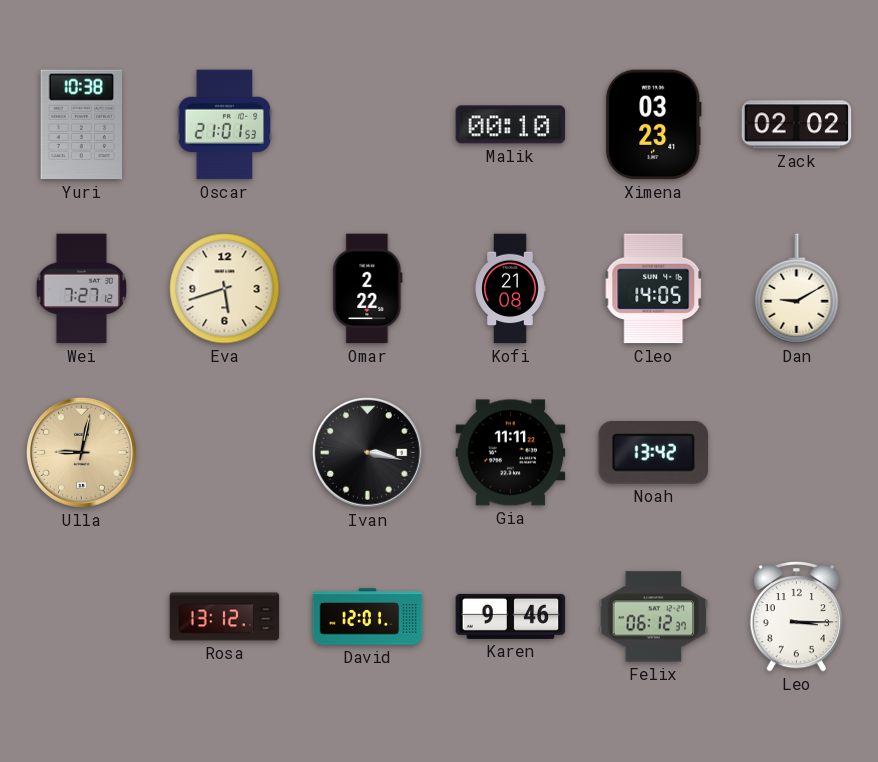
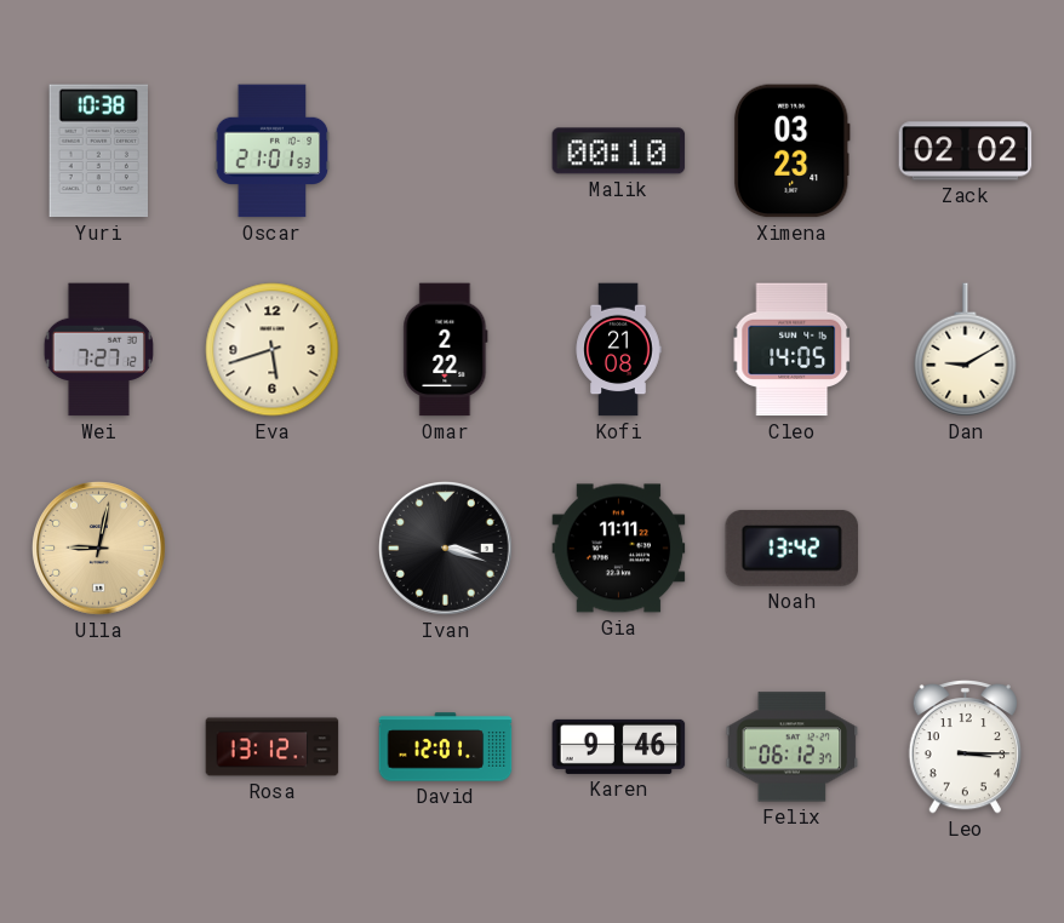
Ivan: 3:17 -> 3:18 (446, 549)
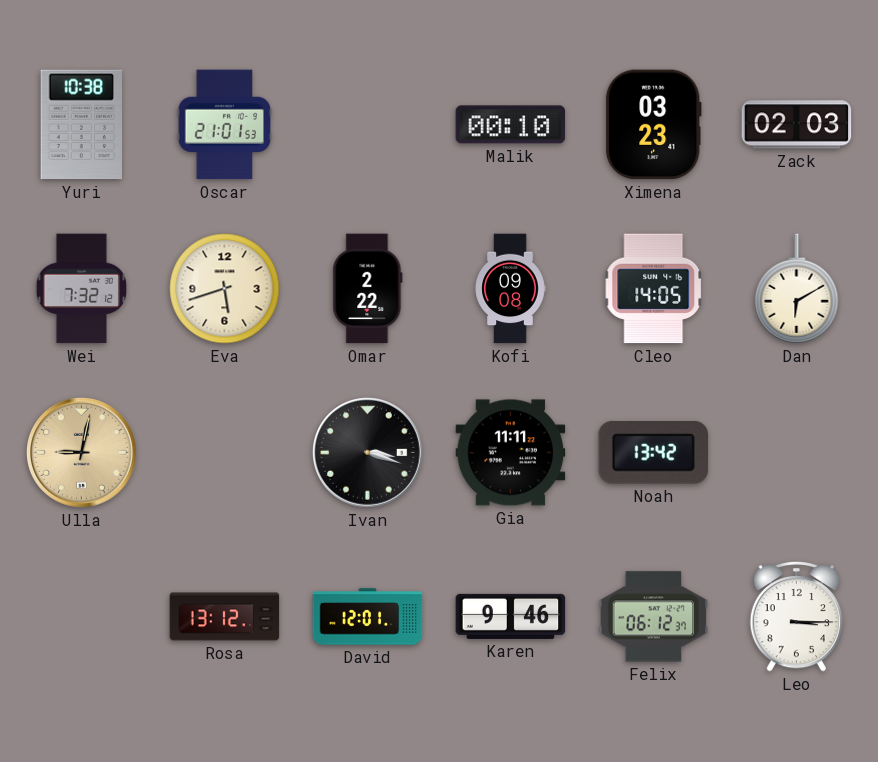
Zack: 02:02 -> 02:03 (797, 125)
Wei: 7:27 -> 7:32 (81, 289)
Kofi: 21:08 -> 09:08 (510, 289)
Dan: 9:10 -> 6:10 (797, 289)
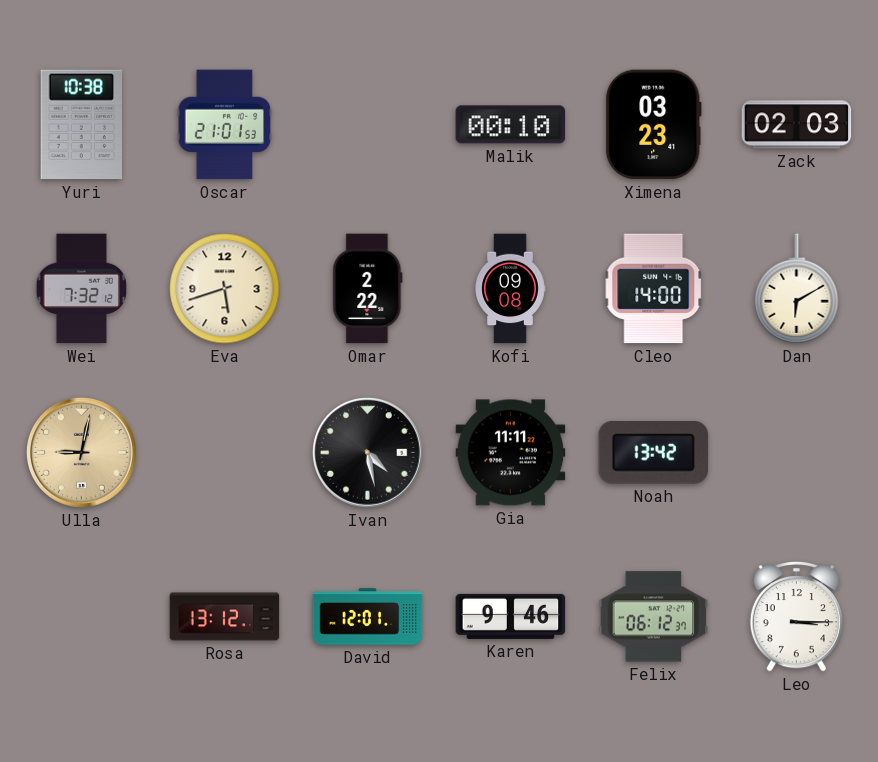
Cleo: 14:05 -> 14:00 (654, 289)
Ivan: 3:18 -> 4:28 (368, 453)
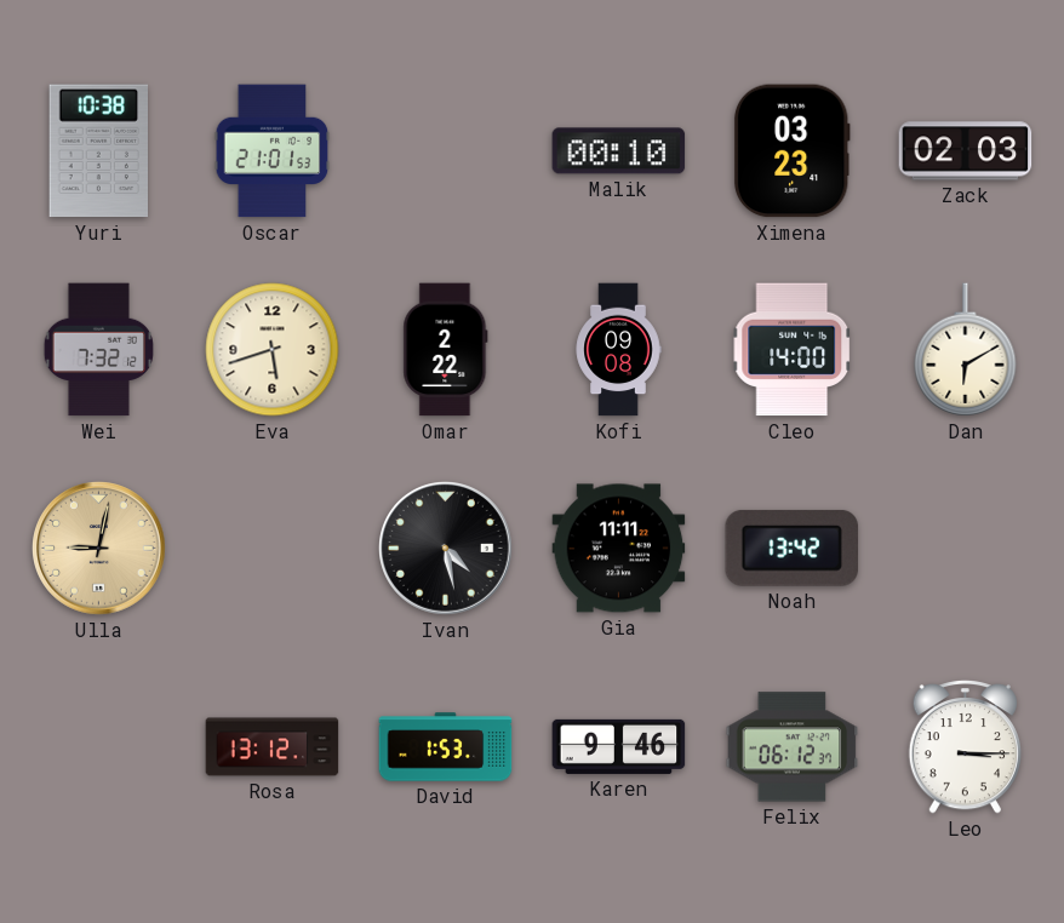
David: 12:01 -> 1:53 (446, 747)
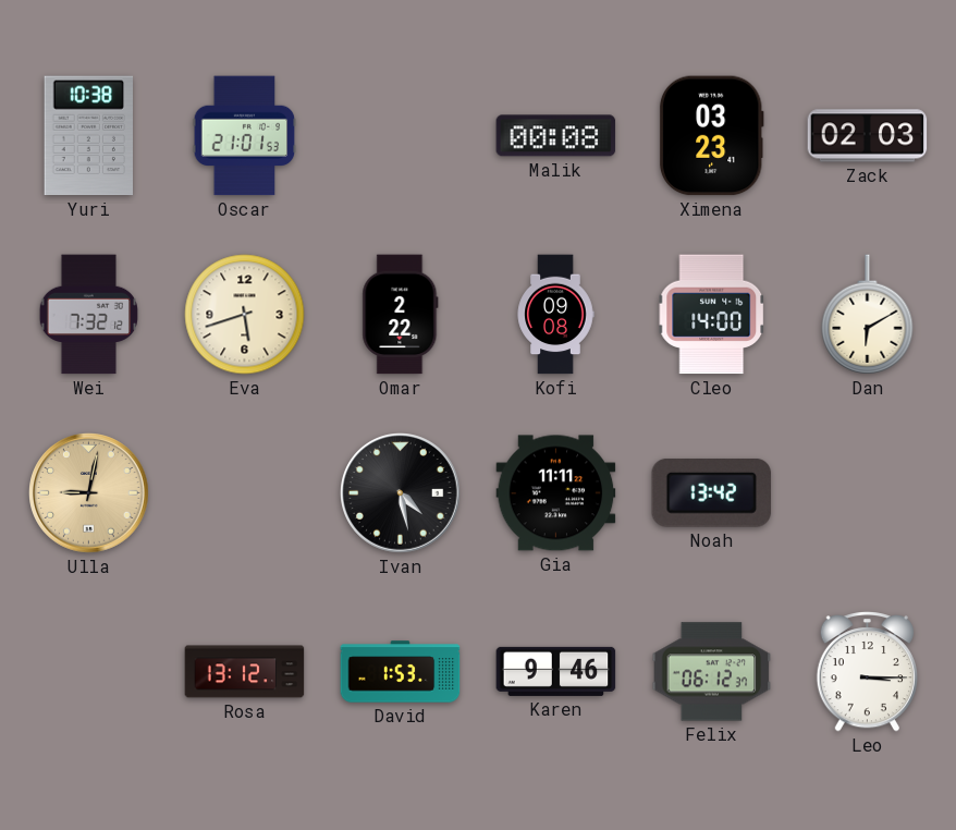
Malik: 00:10 -> 00:08 (556, 136)
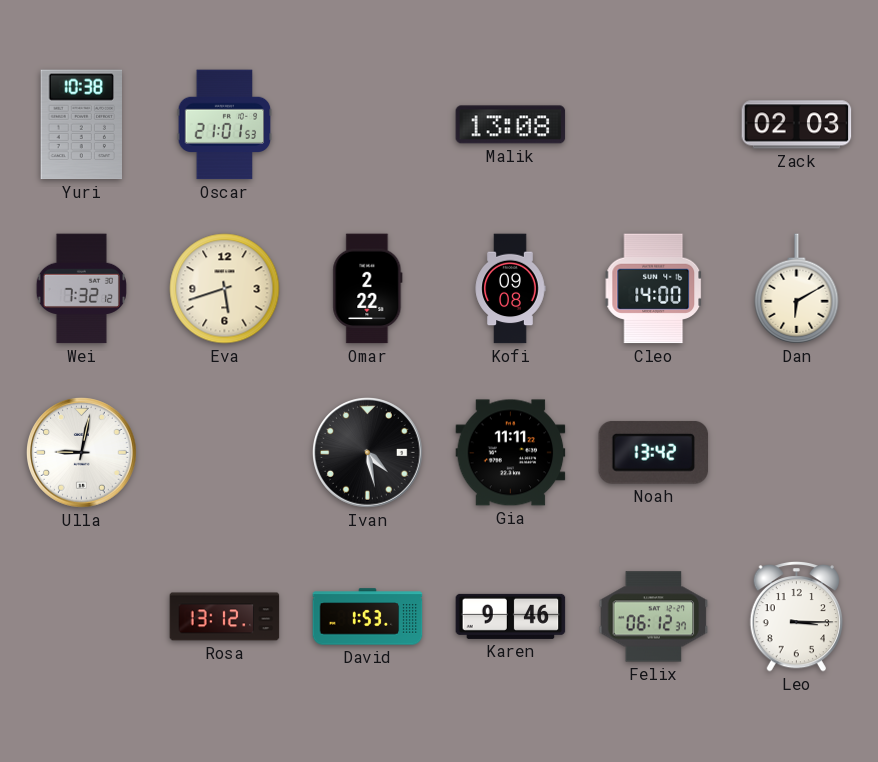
Malik: 00:08 -> 13:08 (511, 125)
Ximena: 03:23 -> none (711, 136)
Ulla dial: champagne -> white (82, 453)
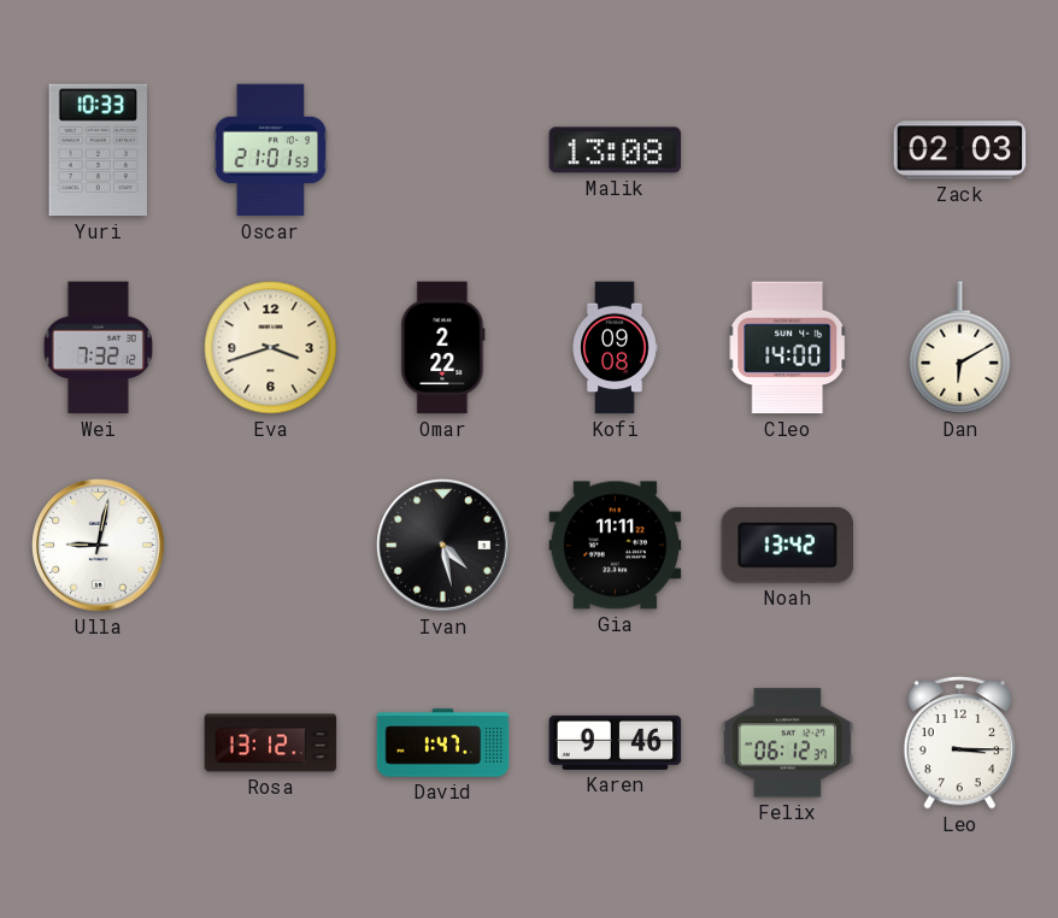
Yuri: 10:38 -> 10:33 (98, 151)
Eva: 5:42 -> 3:42 (271, 348)
David: 1:53 -> 1:47 (443, 743)
